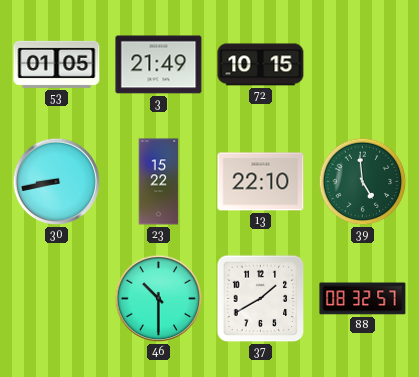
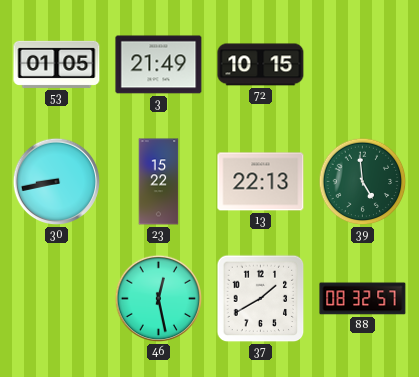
13: 22:10 -> 22:13 (261, 182)
46: 10:30 -> 12:28 (159, 299)
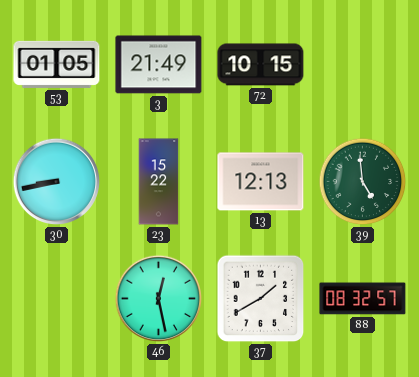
13: 22:13 -> 12:13 (261, 182)
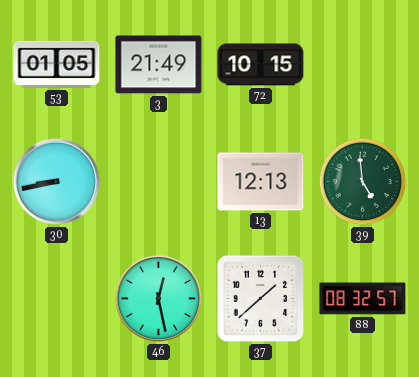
23: 15:22 -> none (159, 182)
37: 1:40 -> 1:38 (261, 299)
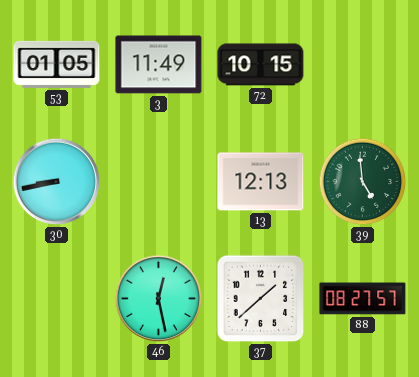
3: 21:49 -> 11:49 (159, 65)
88: 08:32 -> 08:27 (363, 299)
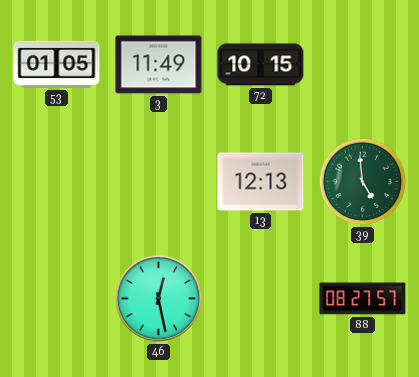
30: 8:43 -> none (57, 182)
37: 1:38 -> none (261, 299)
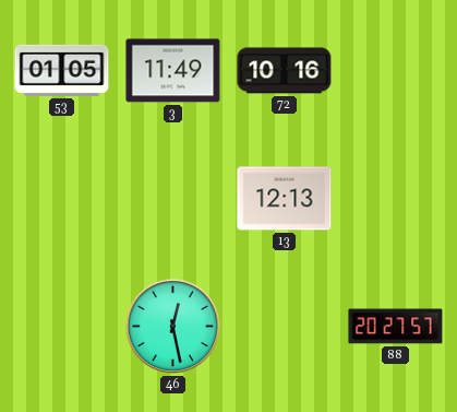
72: 10:15 -> 10:16 (285, 71)
39: 4:59 -> none (363, 182)
88: 08:27 -> 20:27 (396, 327)
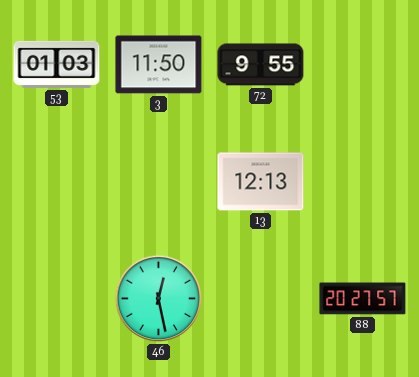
53: 01:05 -> 01:03 (57, 64)
3: 11:49 -> 11:50 (159, 65)
72: 10:16 -> 9:55 (261, 65)
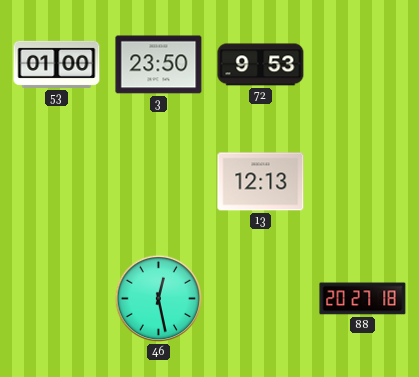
53: 01:03 -> 01:00 (57, 64)
3: 11:50 -> 23:50 (159, 65)
72: 9:55 -> 9:53 (261, 65)
88: 20:27:57 -> 20:27:18 (363, 299)
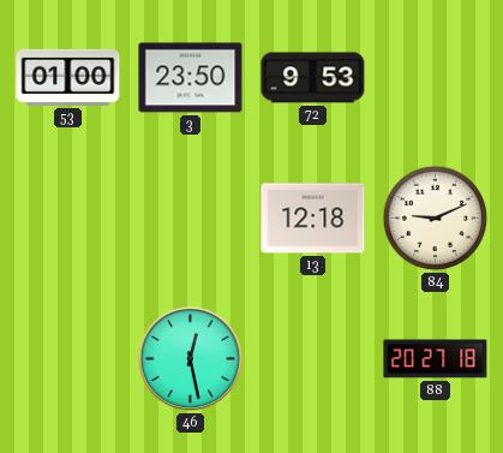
13: 12:13 -> 12:18 (313, 219)
84: none -> 9:11 (436, 219)
